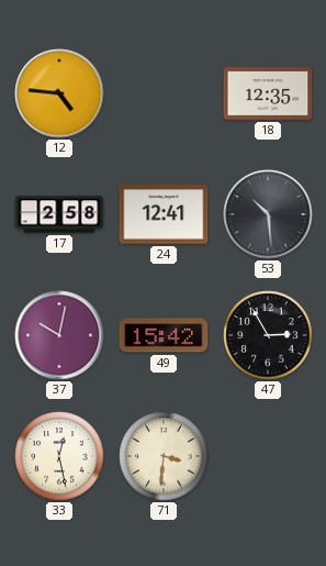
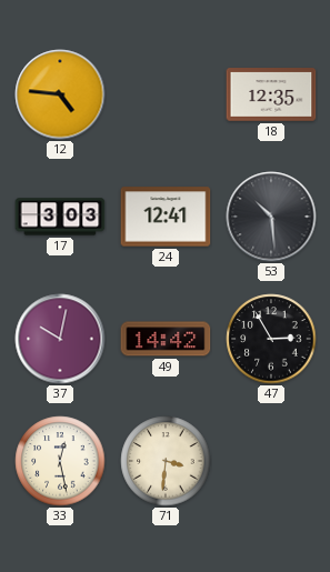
17: 2:58 -> 3:03 (60, 217)
49: 15:42 -> 14:42 (166, 339)
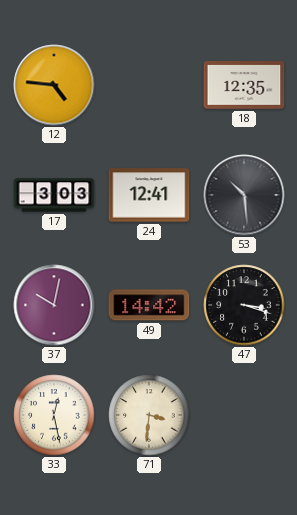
47: 2:55 -> 3:18 (244, 305)
